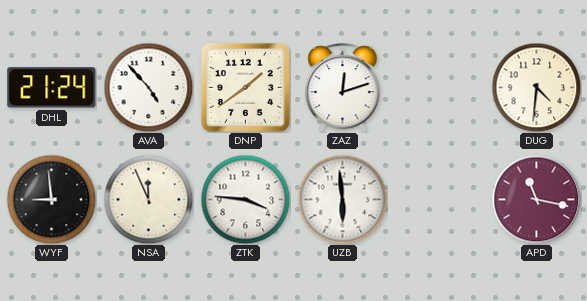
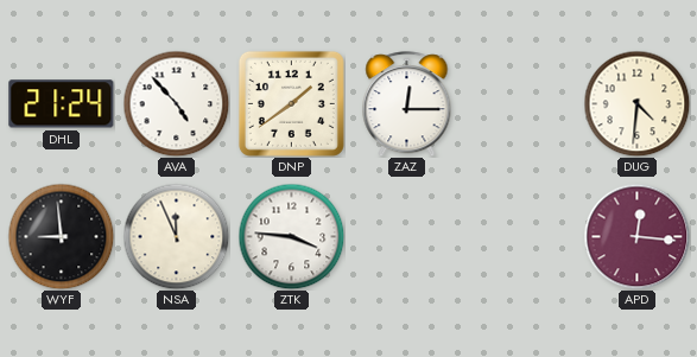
ZAZ: 12:12 -> 12:15 (407, 104)
UZB: 5:59 -> none (342, 199)
APD: 11:17 -> 12:16 (636, 236)
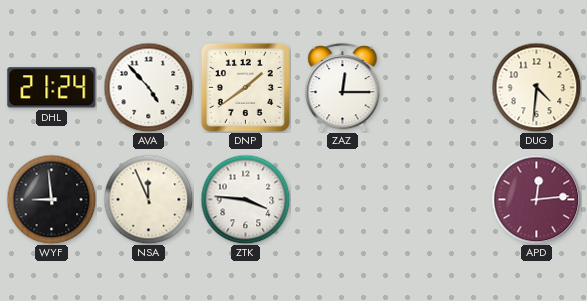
APD: 12:16 -> 12:14 (536, 199)
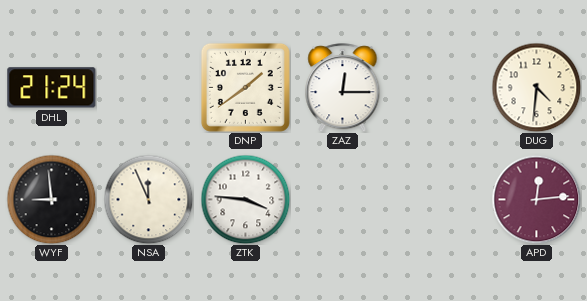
AVA: 4:53 -> none (148, 87)
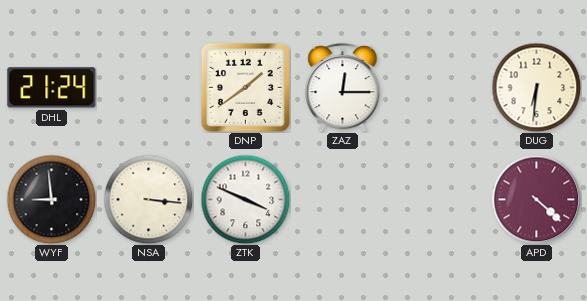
DUG: 4:31 -> 6:31 (536, 87)
NSA: 11:56 -> 3:16 (148, 199)
ZTK: 3:46 -> 3:49 (245, 199)
APD: 12:14 -> 4:22 (536, 199)
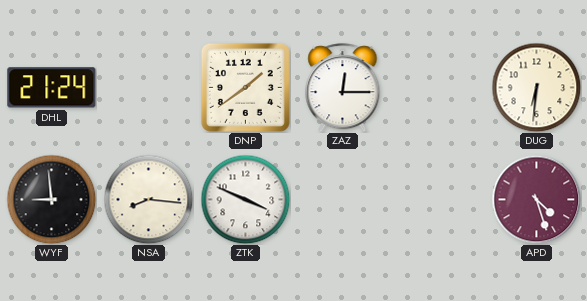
NSA: 3:16 -> 8:16 (148, 199)
APD: 4:22 -> 4:27 (536, 199)
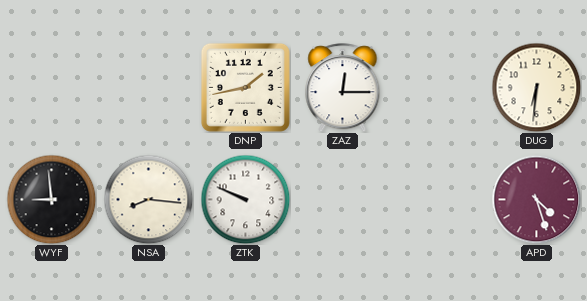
DHL: 21:24 -> none (52, 88)
DNP: 1:39 -> 1:43 (245, 87)
ZTK: 3:49 -> 9:49 (245, 199)
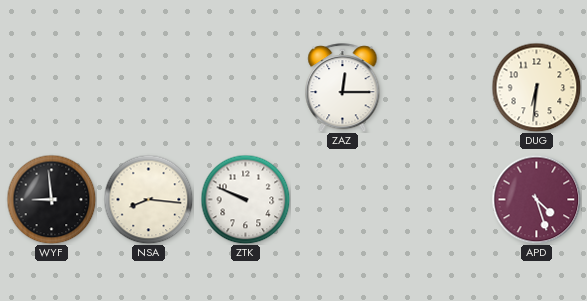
DNP: 1:43 -> none (245, 87)
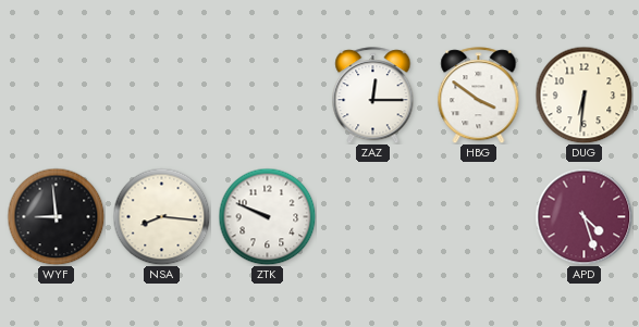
HBG: none -> 3:51 (479, 96)
